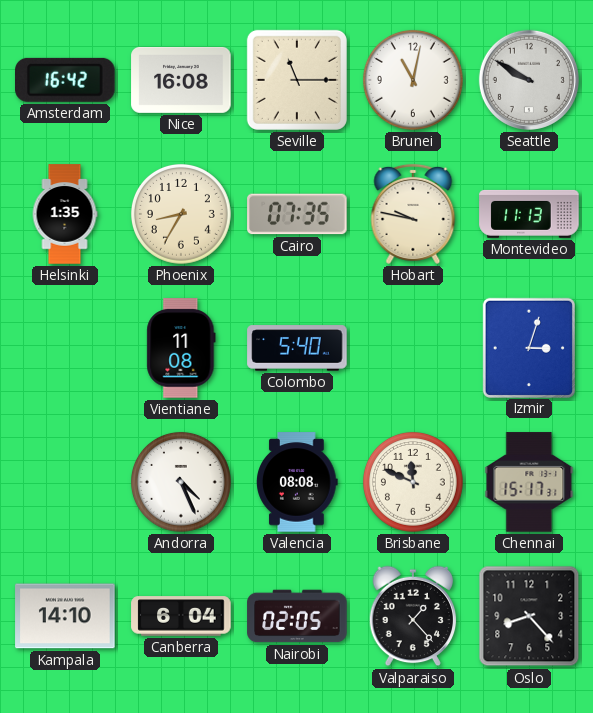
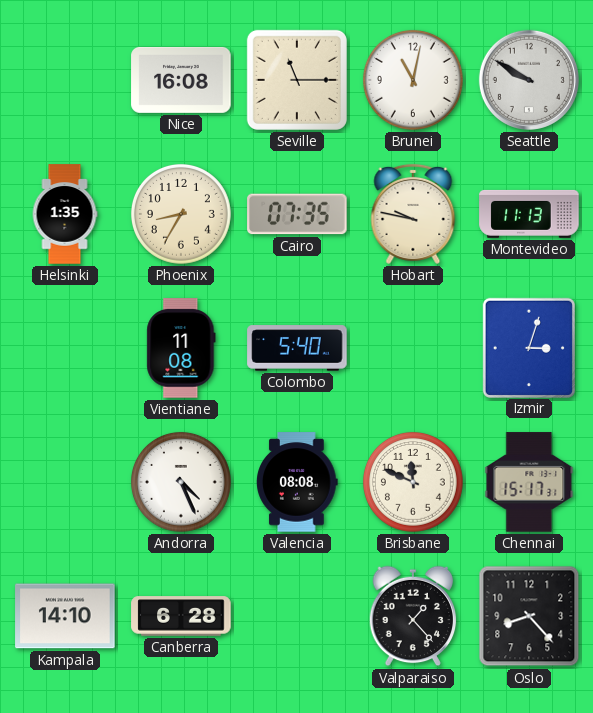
Amsterdam: 16:42 -> none (66, 80)
Canberra: 6:04 -> 6:28 (181, 616)
Nairobi: 02:05 -> none (297, 616)
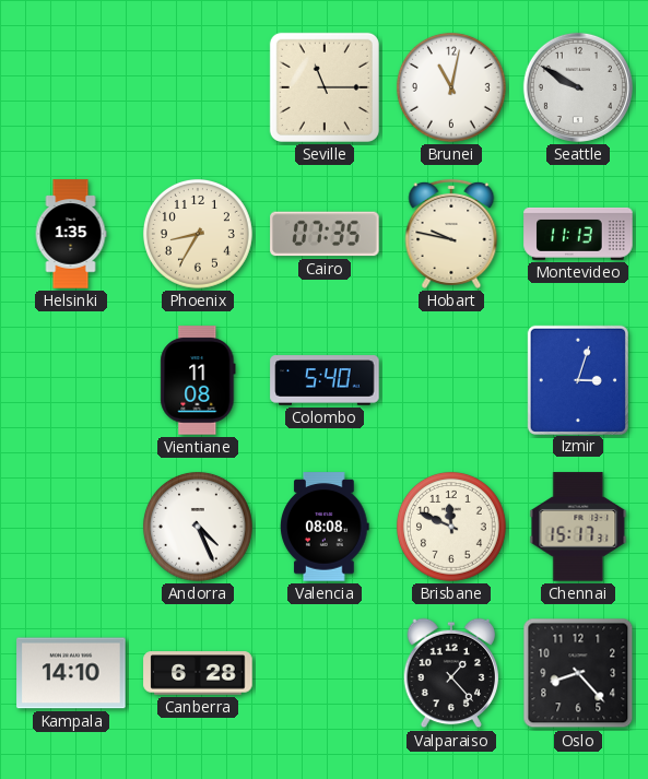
Nice: 16:08 -> none (181, 80)
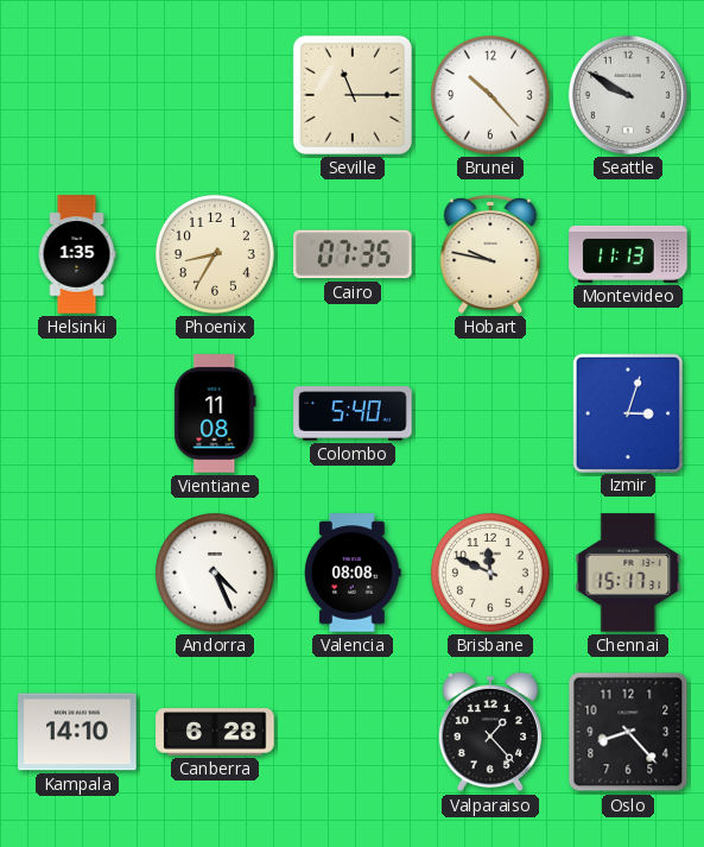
Brunei: 11:02 -> 10:23 (490, 95)
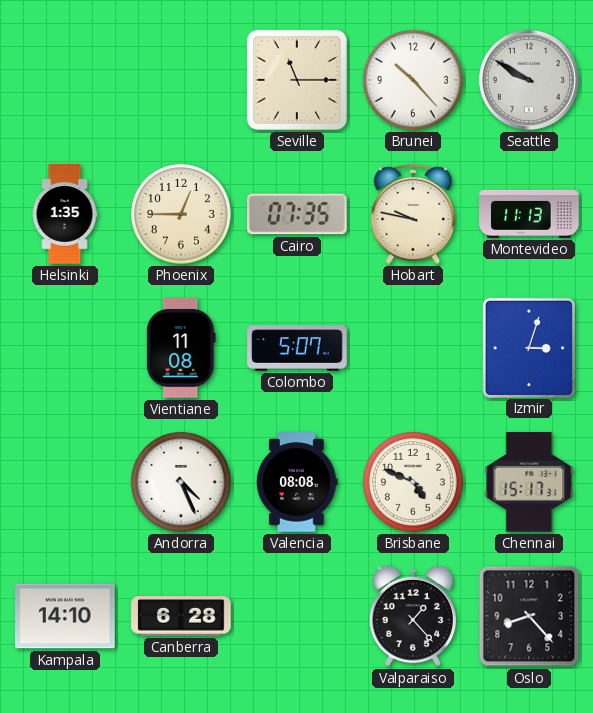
Phoenix: 8:35 -> 12:45 (181, 214)
Colombo: 5:40 -> 5:07 (297, 348)
Brisbane: 11:49 -> 4:49 (413, 482)
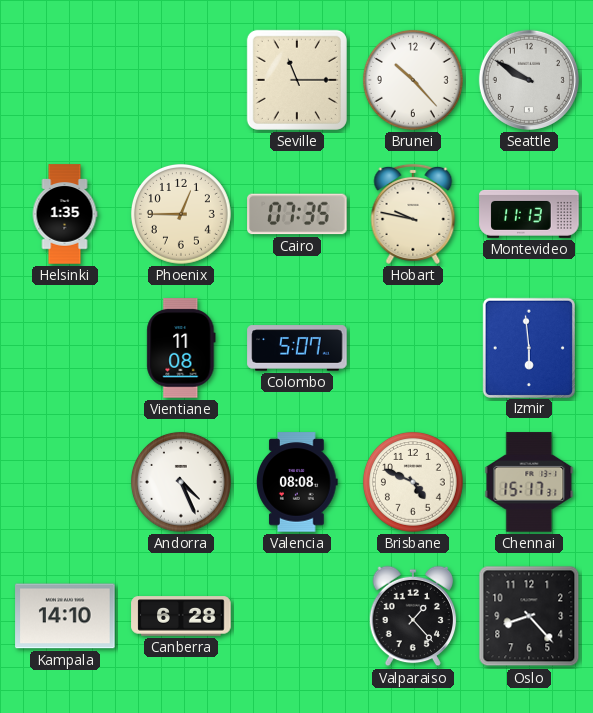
Izmir: 3:03 -> 5:59 (529, 347)
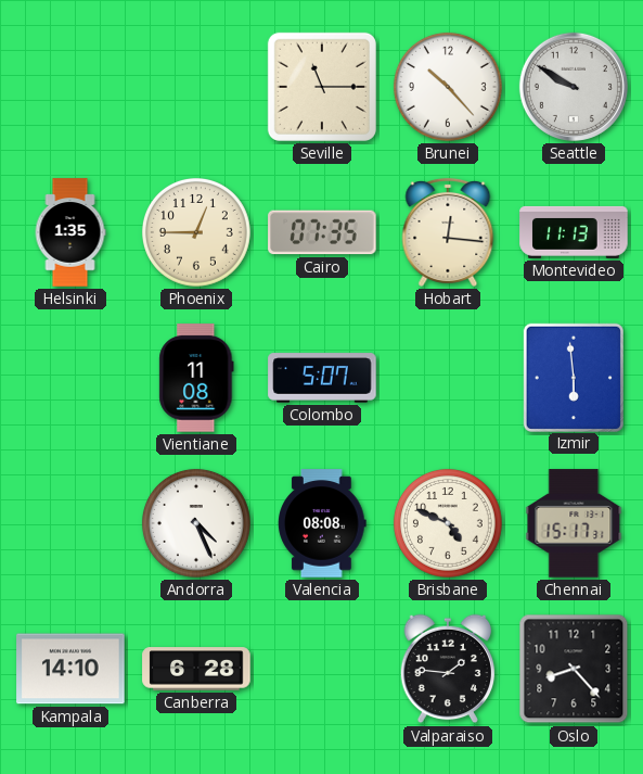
Hobart: 9:47 -> 12:16 (448, 232)
Valparaiso: 1:23 -> 1:46 (448, 669)
